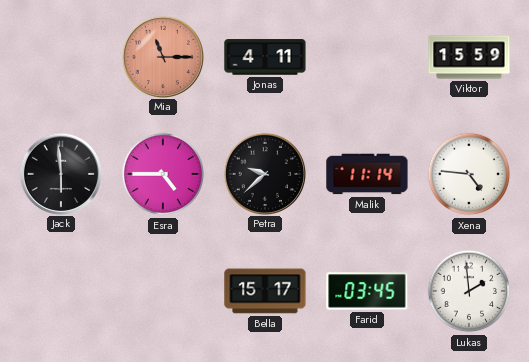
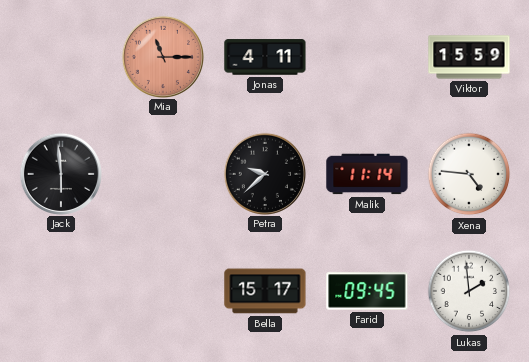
Esra: 4:45 -> none (163, 174)
Farid: 03:45 -> 09:45 (367, 291)
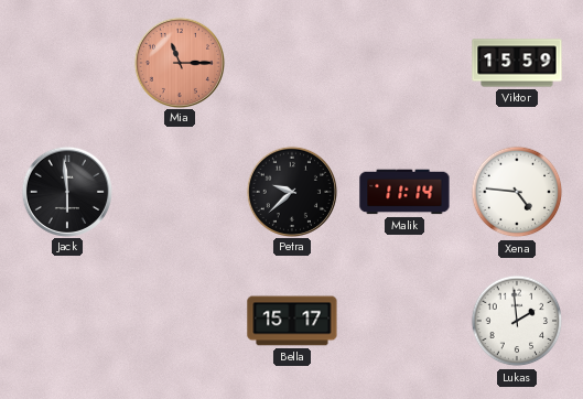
Jonas: 4:11 -> none (265, 57)
Farid: 09:45 -> none (367, 291)
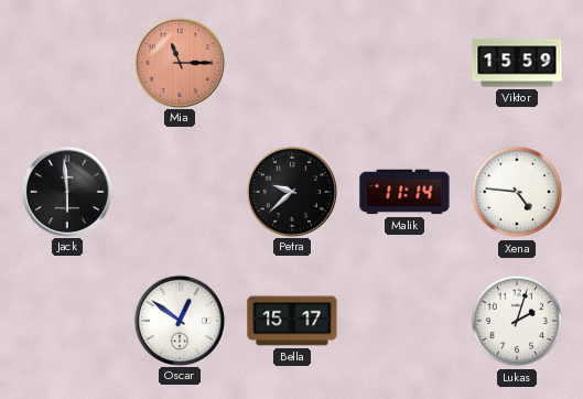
Oscar: none -> 12:51 (179, 320)
Lukas: 1:59 -> 2:03 (517, 321)
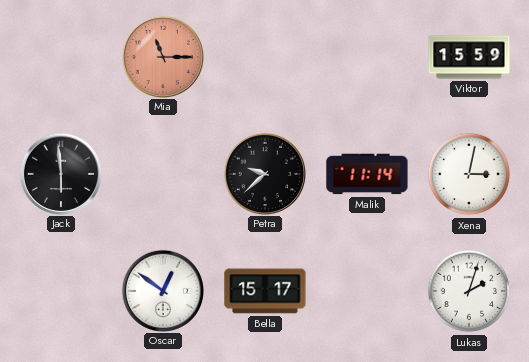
Xena: 4:46 -> 3:02 (469, 174)
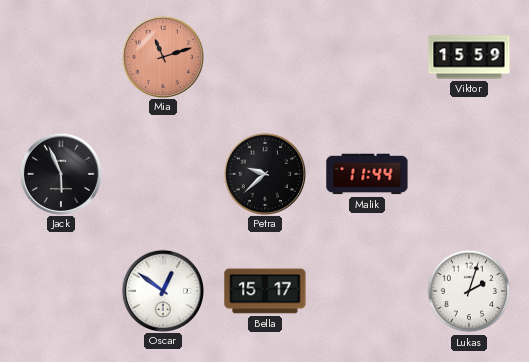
Mia: 11:15 -> 11:12 (162, 56)
Jack: 5:59 -> 5:56 (60, 173)
Malik: 11:14 -> 11:44 (367, 174)
Xena: 3:02 -> none (469, 174)
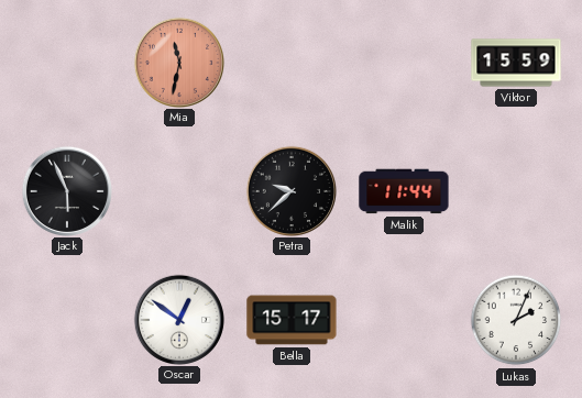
Mia: 11:12 -> 11:32 (178, 62)
Lukas: 2:03 -> 2:04 (516, 320)
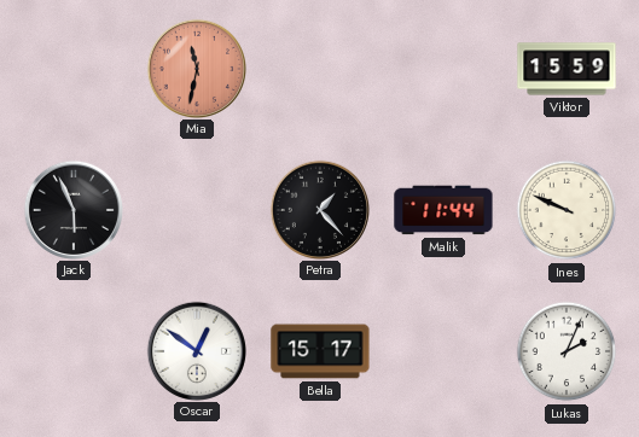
Petra: 9:38 -> 1:23 (319, 209)
Ines: none -> 9:49 (567, 210)
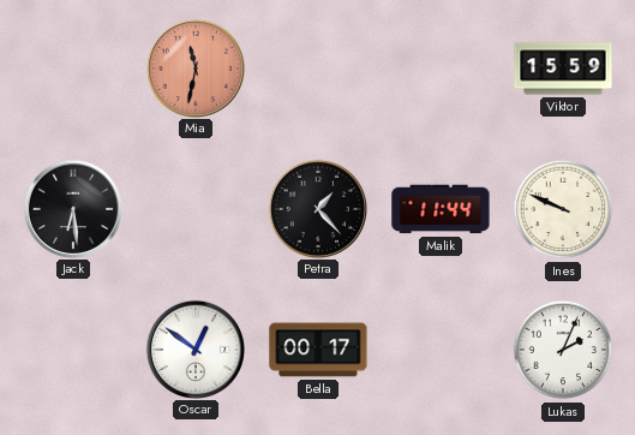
Jack: 5:56 -> 6:29 (72, 208)
Bella: 15:17 -> 00:17 (318, 350)
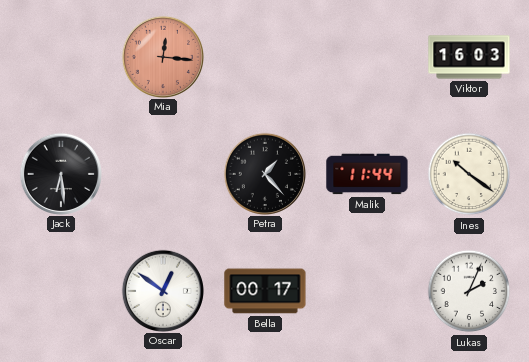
Mia: 11:32 -> 12:16 (162, 56)
Viktor: 15:59 -> 16:03 (469, 57)
Ines: 9:49 -> 10:21 (469, 174)
